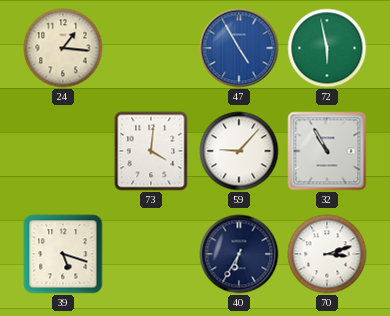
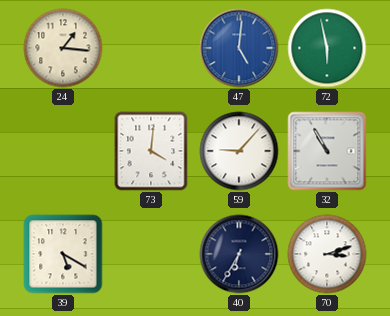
47: 4:55 -> 5:01 (239, 48)
39: 5:18 -> 5:20 (63, 254)
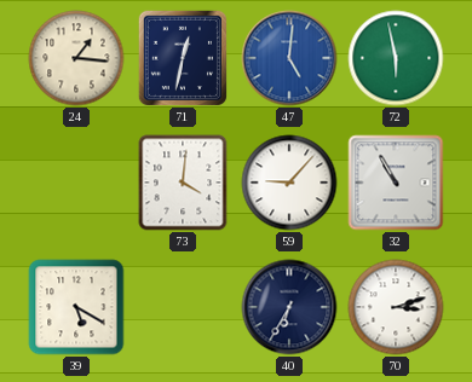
71: none -> 12:32 (182, 57)
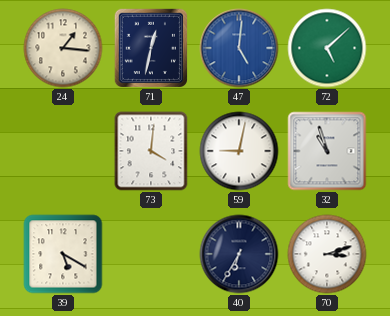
72: 5:58 -> 5:08 (327, 48)
59: 9:07 -> 9:02 (239, 151)
32: 10:55 -> 10:57 (327, 151)
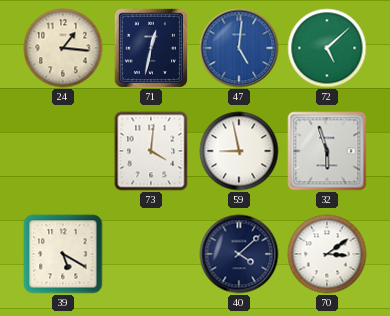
59: 9:02 -> 8:58 (239, 151)
32: 10:57 -> 5:57 (327, 151)
40: 6:35 -> 4:08 (239, 254)
70: 3:12 -> 3:09 (327, 254)
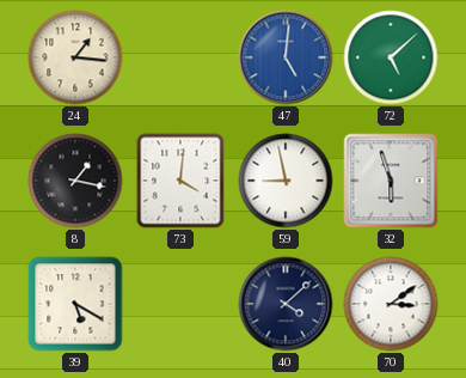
71: 12:32 -> none (150, 47)
8: none -> 1:17 (75, 181)
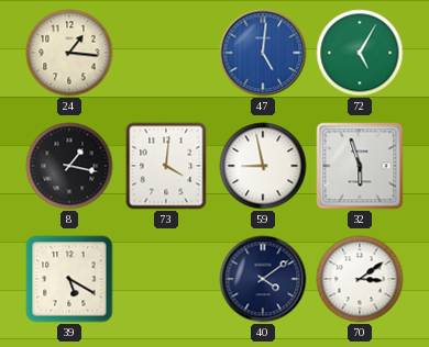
72: 5:08 -> 5:05 (360, 53)
40: 4:08 -> 4:09 (263, 279)
